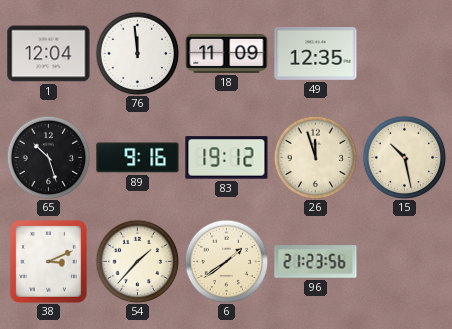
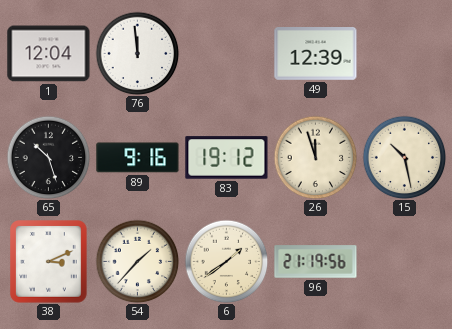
18: 11:09 -> none (227, 53)
49: 12:35 -> 12:39 (316, 54)
96: 21:23 -> 21:19 (316, 262)
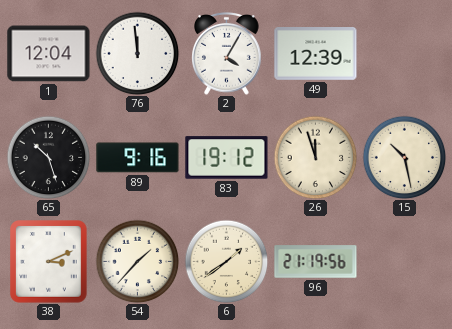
2: none -> 4:05 (227, 53)
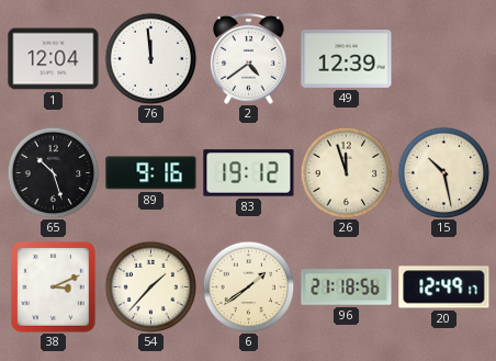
2: 4:05 -> 4:39 (249, 58)
96: 21:19 -> 21:18 (347, 287)
20: none -> 12:49 (444, 287)
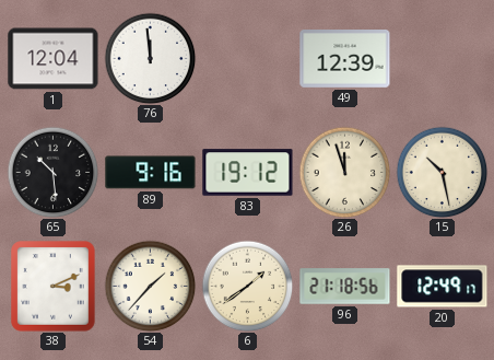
2: 4:39 -> none (249, 58)
65: 10:27 -> 10:29 (52, 172)
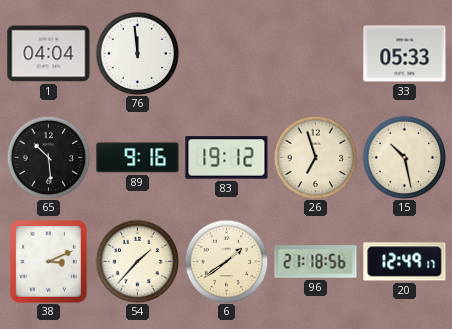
1: 12:04 -> 04:04 (49, 54)
49: 12:39 -> none (345, 59)
33: none -> 05:33 (405, 54)
26: 11:57 -> 6:57 (315, 157)
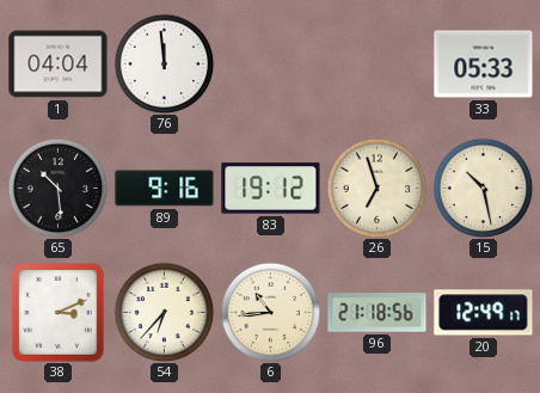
54: 1:37 -> 6:37 (164, 312)
6: 1:39 -> 10:44 (270, 312)
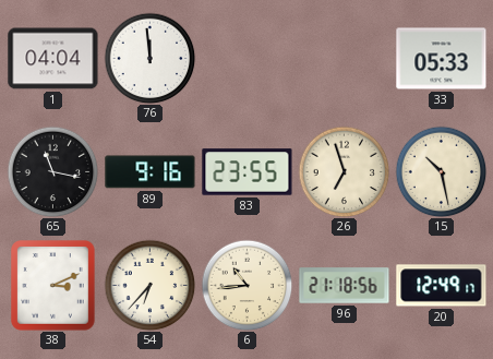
65: 10:29 -> 11:17 (52, 171)
83: 19:12 -> 23:55 (248, 172)
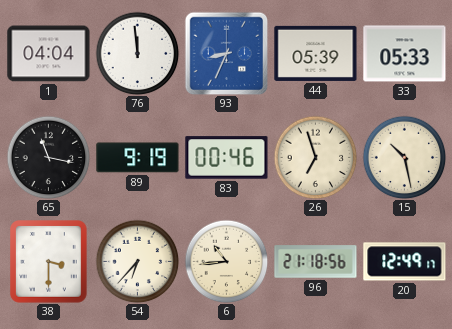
93: none -> 8:34 (226, 53)
44: none -> 05:39 (316, 53)
89: 9:16 -> 9:19 (138, 158)
83: 23:55 -> 00:46 (227, 158)
38: 3:11 -> 3:30 (49, 262)
